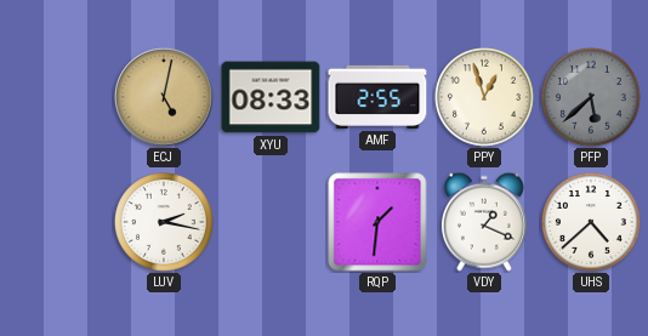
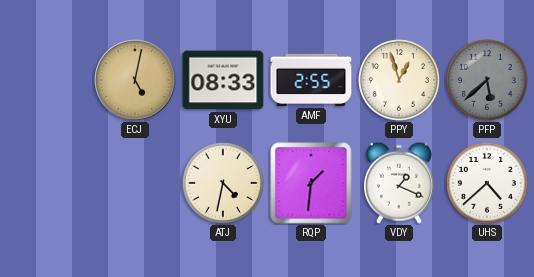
LUV: 2:17 -> none (165, 223)
ATJ: none -> 4:32 (224, 184)
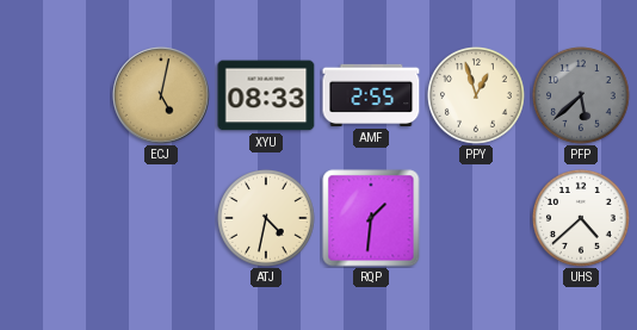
VDY: 1:19 -> none (399, 183)
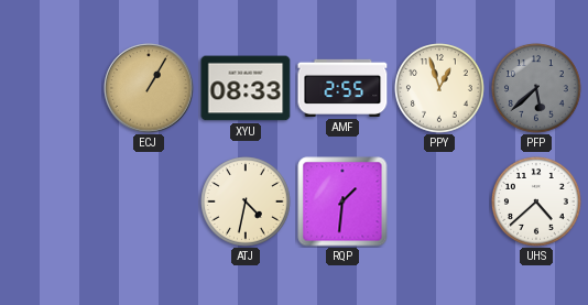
ECJ: 5:02 -> 1:05 (149, 88)
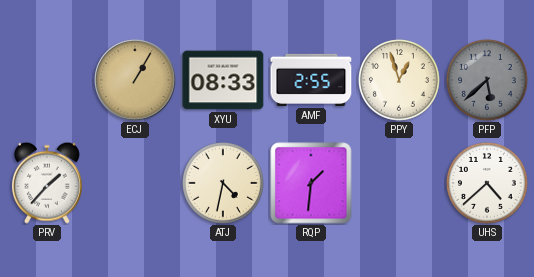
PRV: none -> 1:37 (47, 183)
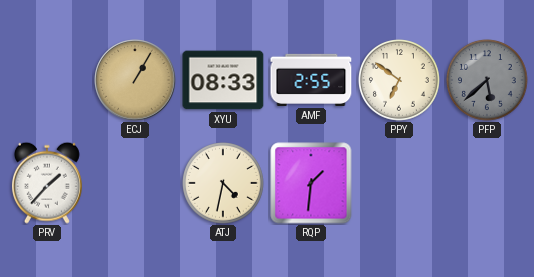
PPY: 12:57 -> 6:51 (400, 81)
UHS: 4:38 -> none (488, 184)
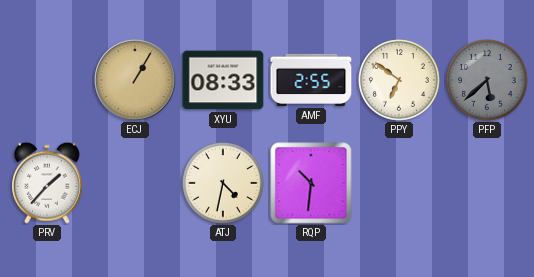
RQP: 1:31 -> 10:31 (311, 183)
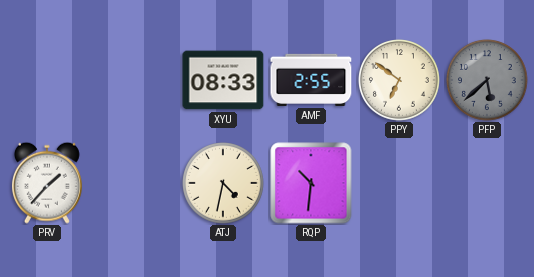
ECJ: 1:05 -> none (135, 80)
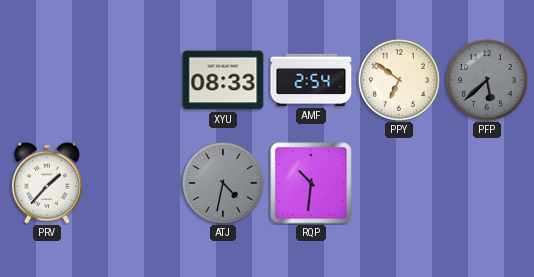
AMF: 2:55 -> 2:54 (311, 80)
ATJ dial: cream -> grey (224, 184)
